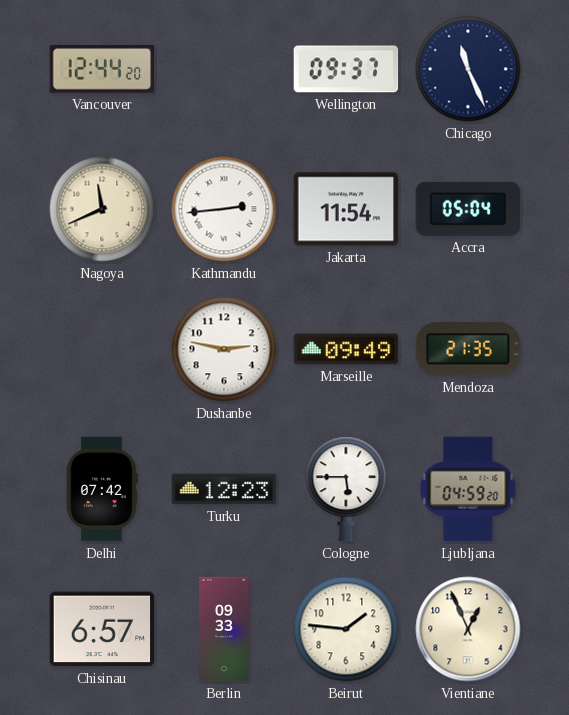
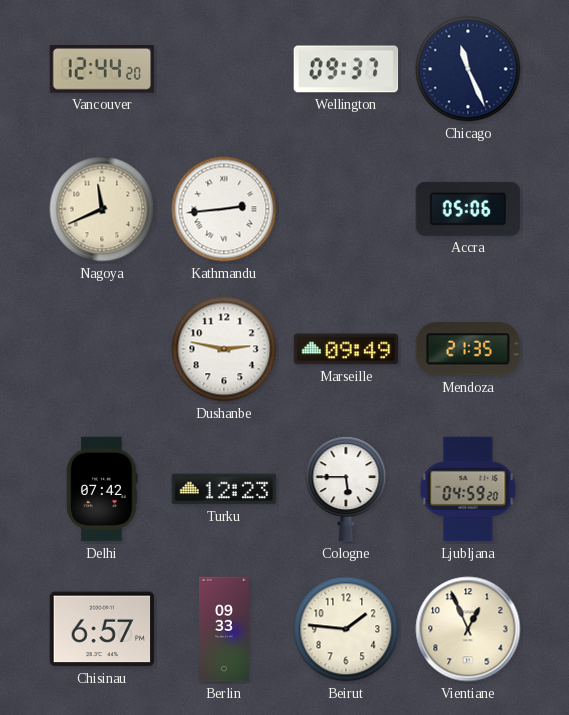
Jakarta: 11:54 -> none (346, 209)
Accra: 05:04 -> 05:06 (468, 209)
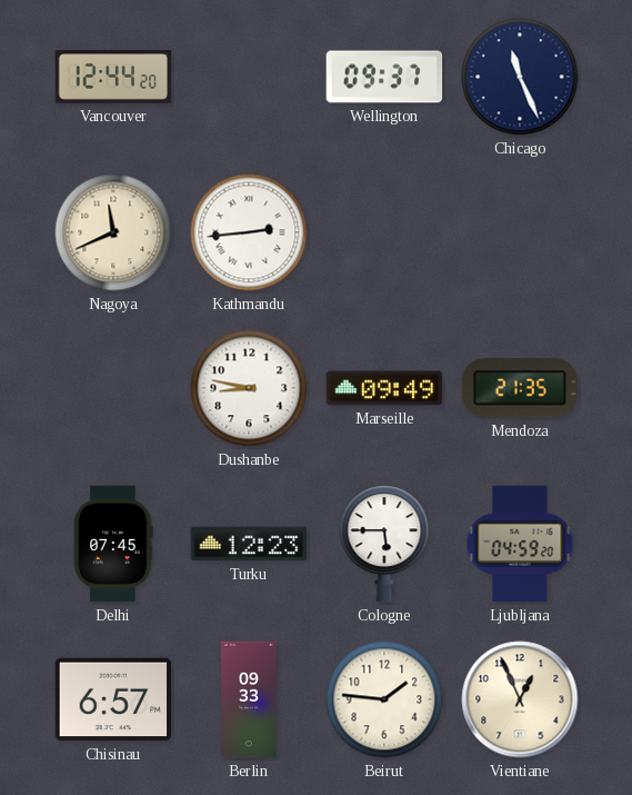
Accra: 05:06 -> none (468, 209)
Dushanbe: 2:47 -> 8:47 (249, 388)
Delhi: 07:42 -> 07:45 (113, 544)
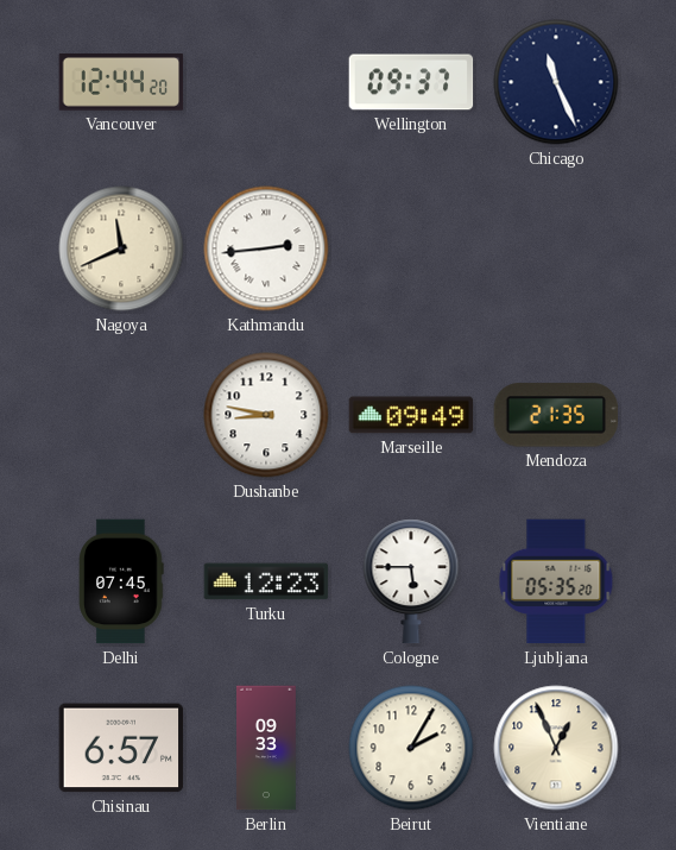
Ljubljana: 04:59 -> 05:35 (556, 581)
Beirut: 1:46 -> 2:05 (411, 748)
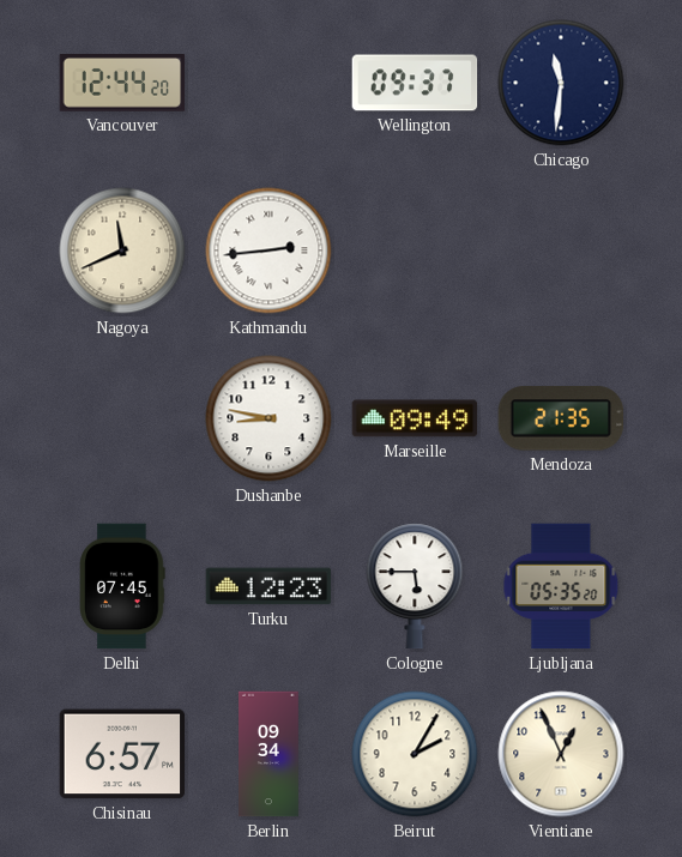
Chicago: 11:26 -> 11:31 (561, 83)
Berlin: 09:33 -> 09:34 (270, 754)
